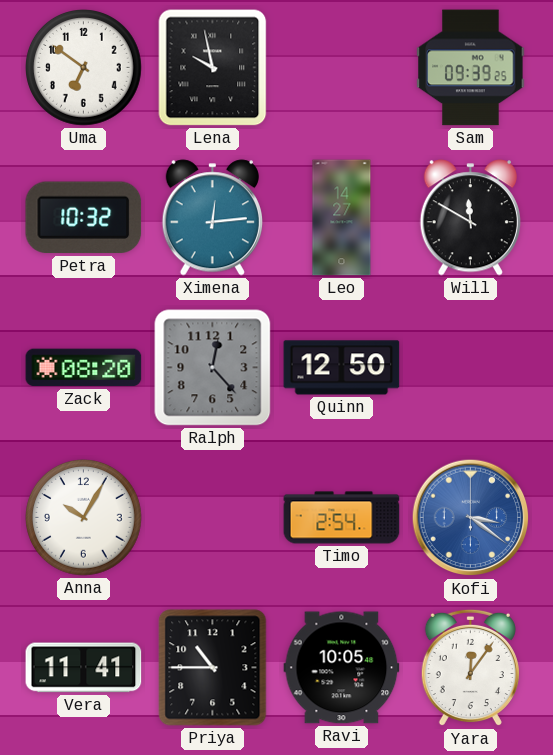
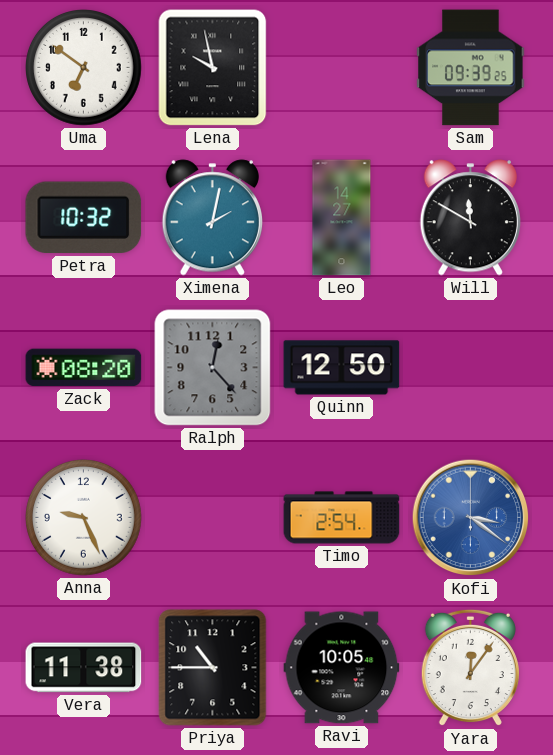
Ximena: 12:14 -> 2:02 (212, 218)
Anna: 10:05 -> 9:26 (84, 518)
Vera: 11:41 -> 11:38 (84, 668)
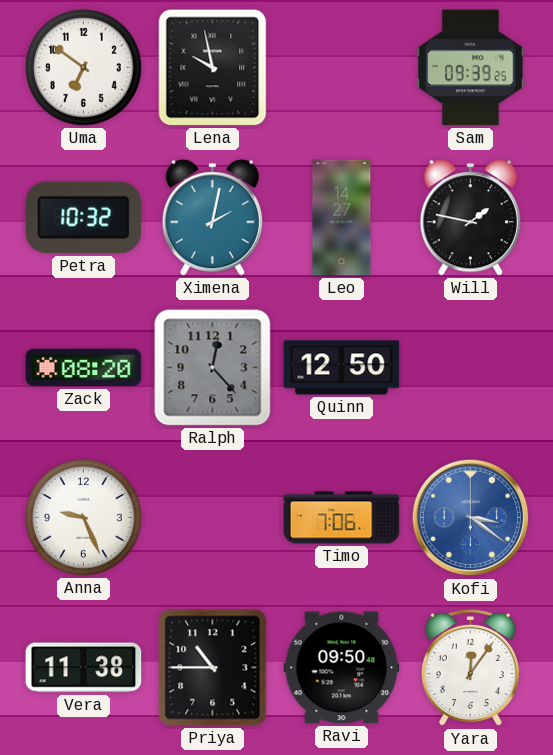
Will: 11:50 -> 1:47 (470, 218)
Timo: 2:54 -> 7:06 (342, 518)
Ravi: 10:05 -> 09:50 (342, 668)
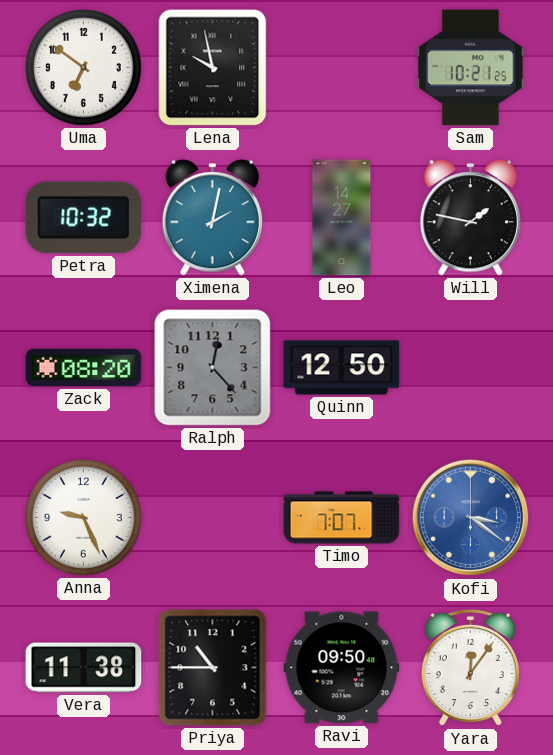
Sam: 09:39 -> 10:21 (471, 68)
Timo: 7:06 -> 7:07 (342, 518)
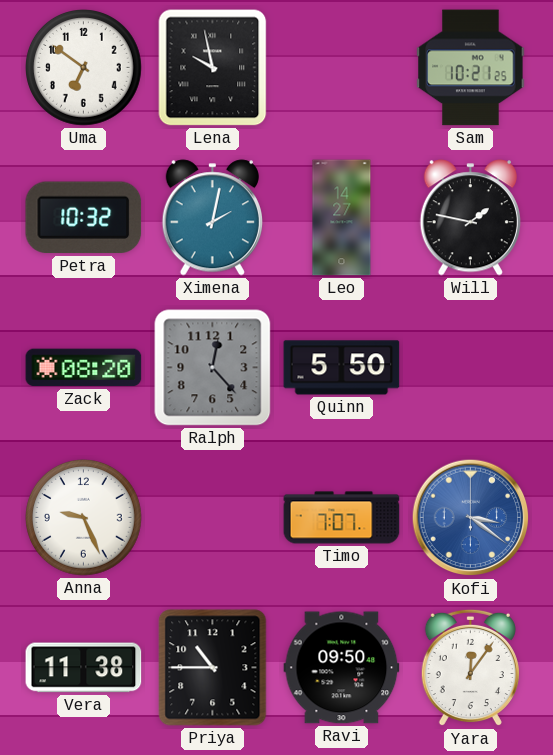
Quinn: 12:50 -> 5:50 (342, 368)
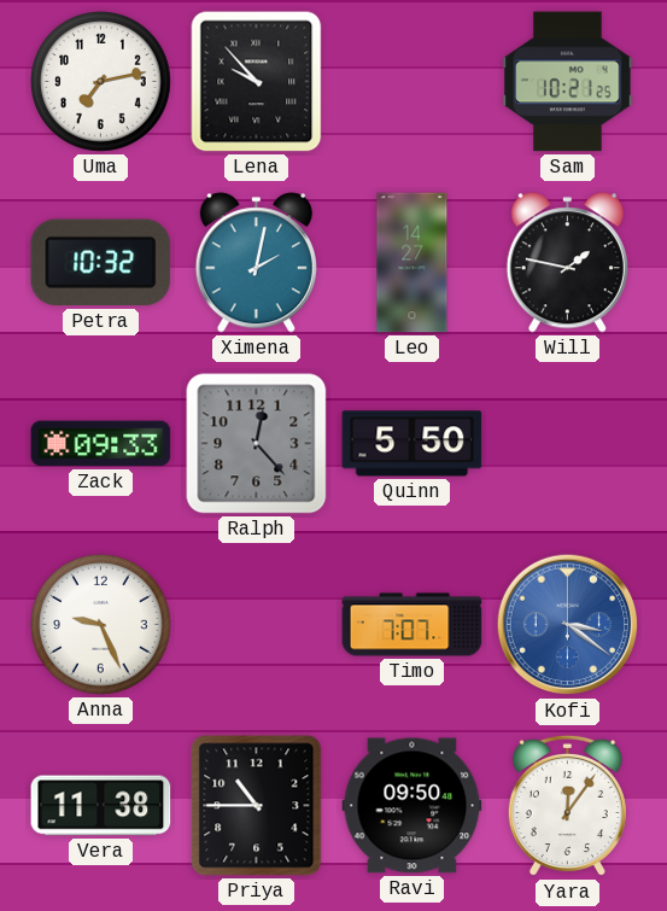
Uma: 6:51 -> 7:13 (101, 82)
Lena: 9:58 -> 9:53 (257, 82)
Zack: 08:20 -> 09:33 (101, 444)
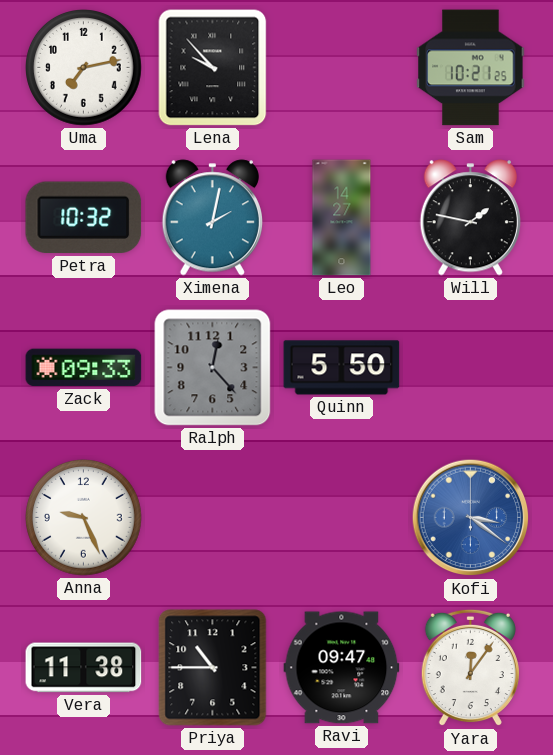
Timo: 7:07 -> none (413, 625)
Ravi: 09:50 -> 09:47 (342, 668)
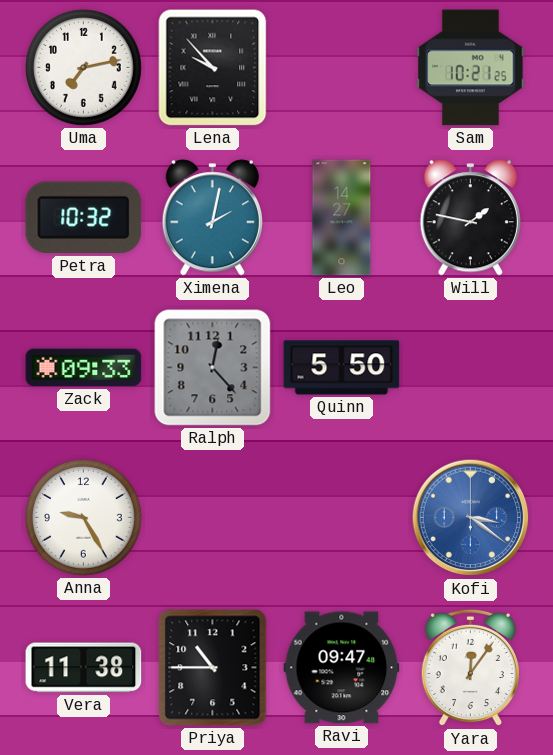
Anna: 9:26 -> 9:25 (84, 518)
